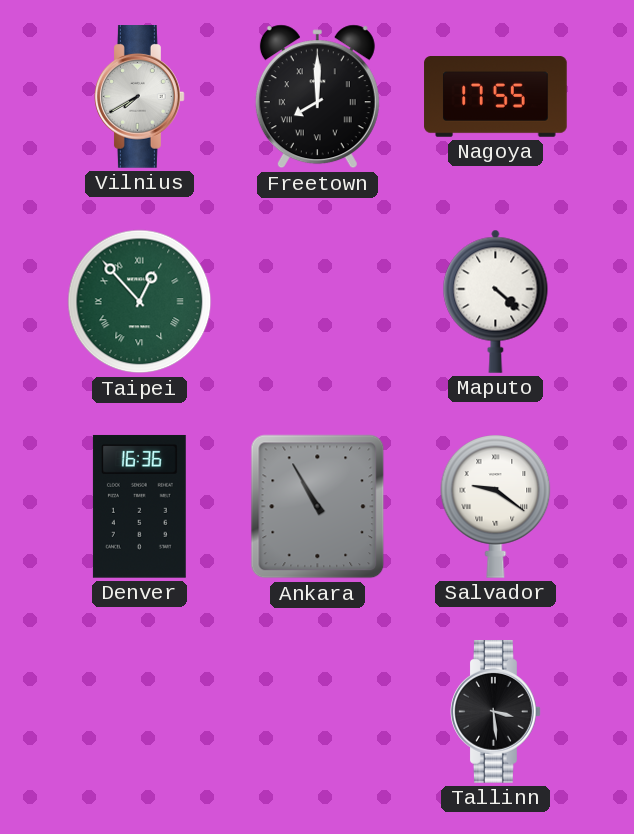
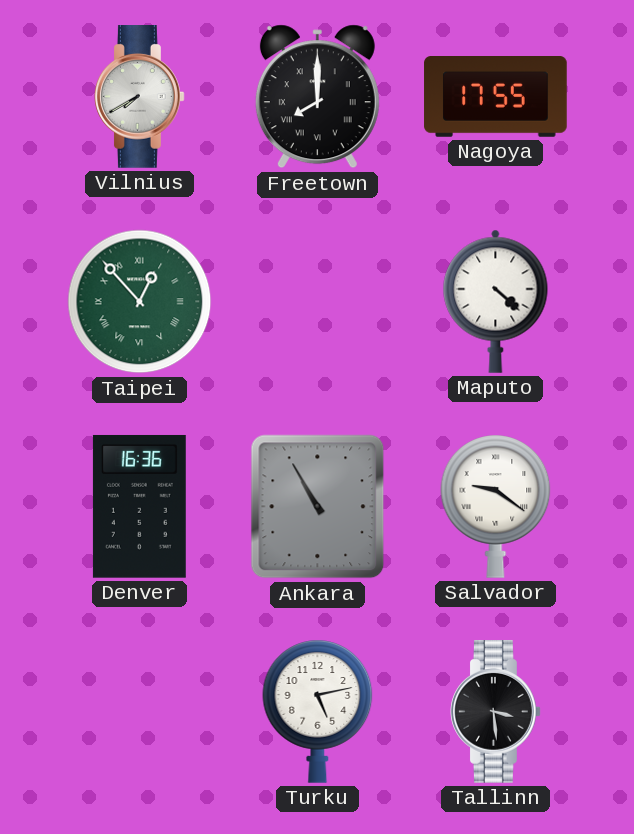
Turku: none -> 5:13 (318, 711)
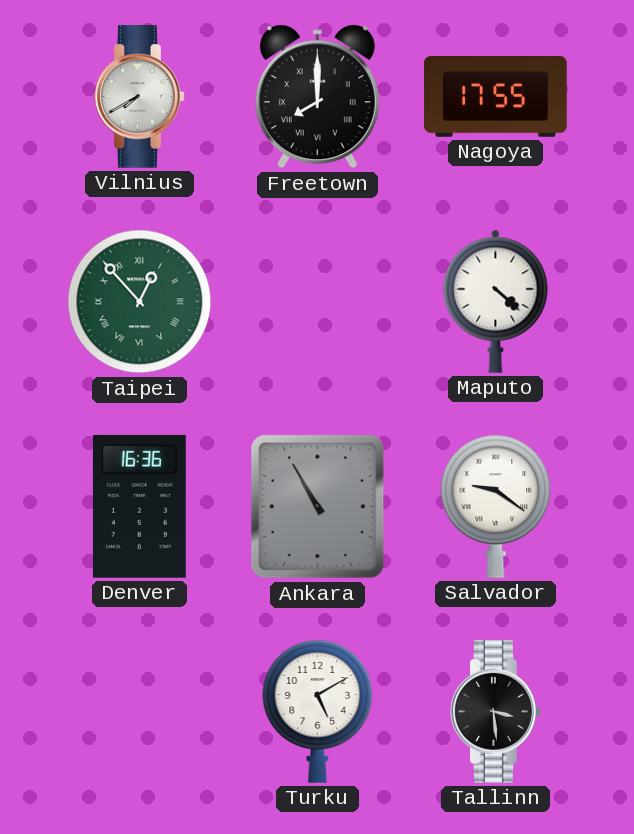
Turku: 5:13 -> 5:10 (318, 711)
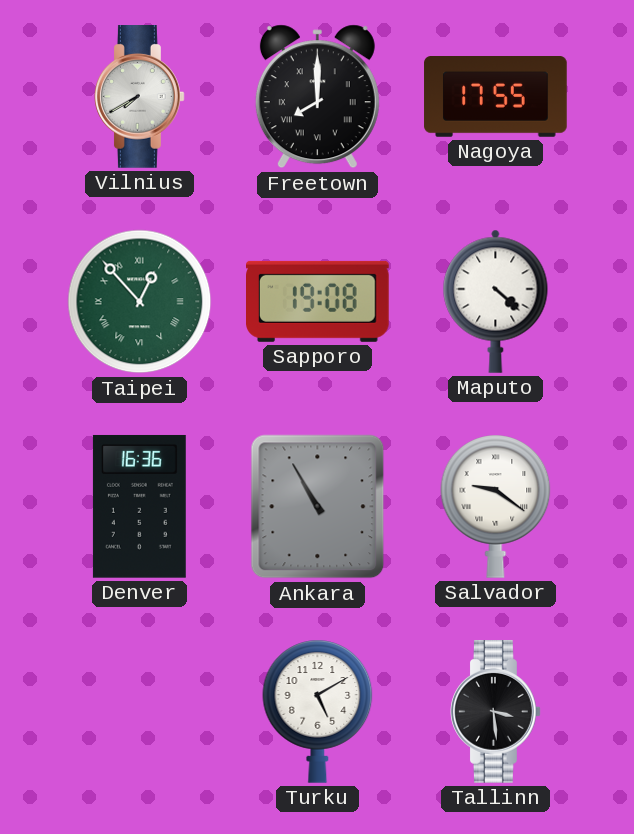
Sapporo: none -> 19:08 (318, 301)
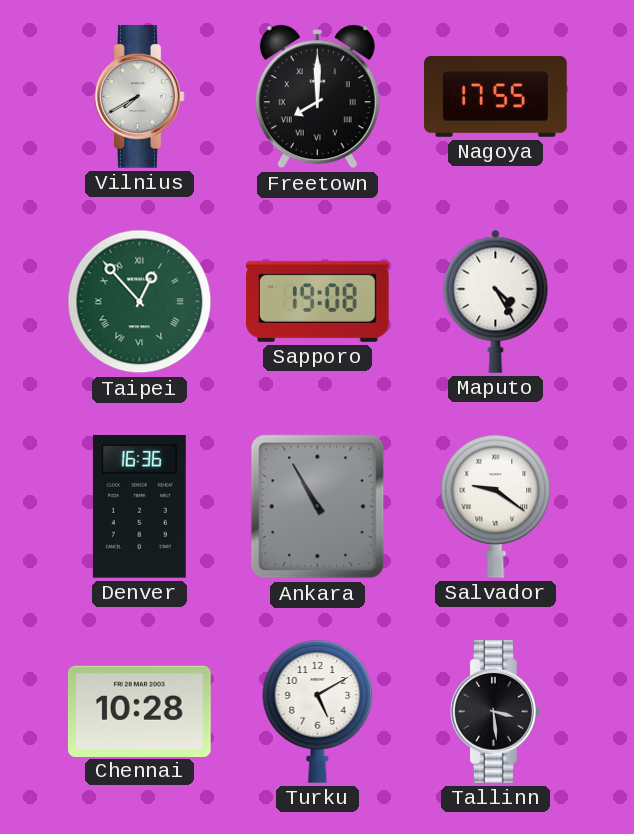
Maputo: 4:22 -> 4:25 (496, 301)
Chennai: none -> 10:28 (140, 711)
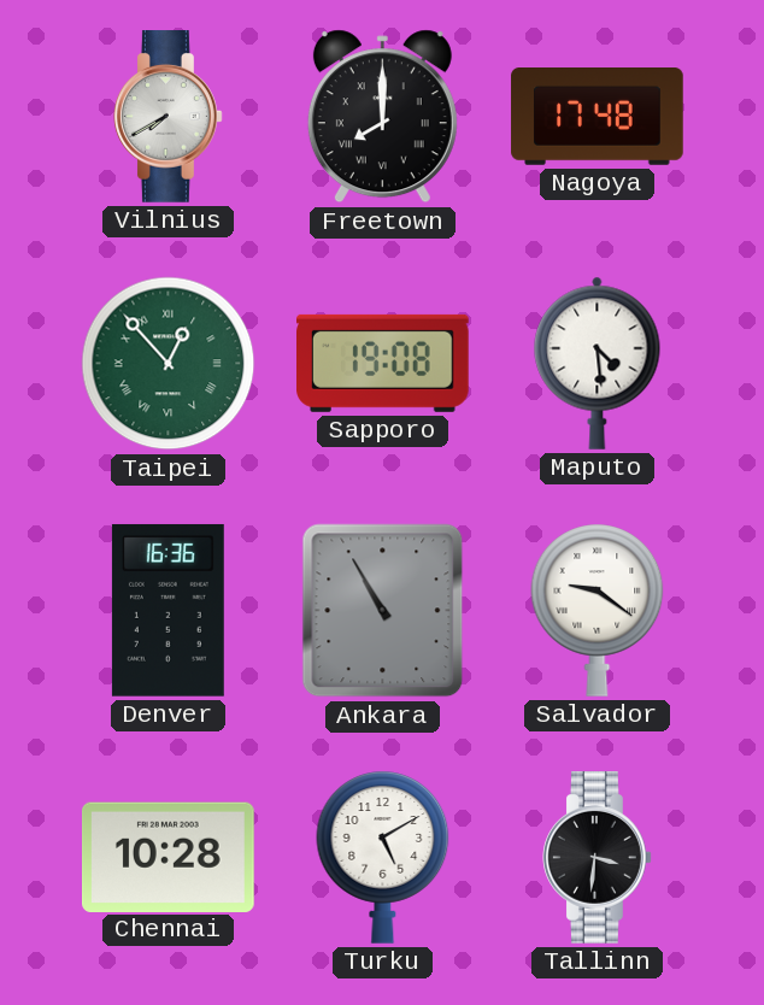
Nagoya: 17:55 -> 17:48 (598, 117)
Maputo: 4:25 -> 4:29 (598, 363)
Tallinn: 3:29 -> 3:31 (598, 858)
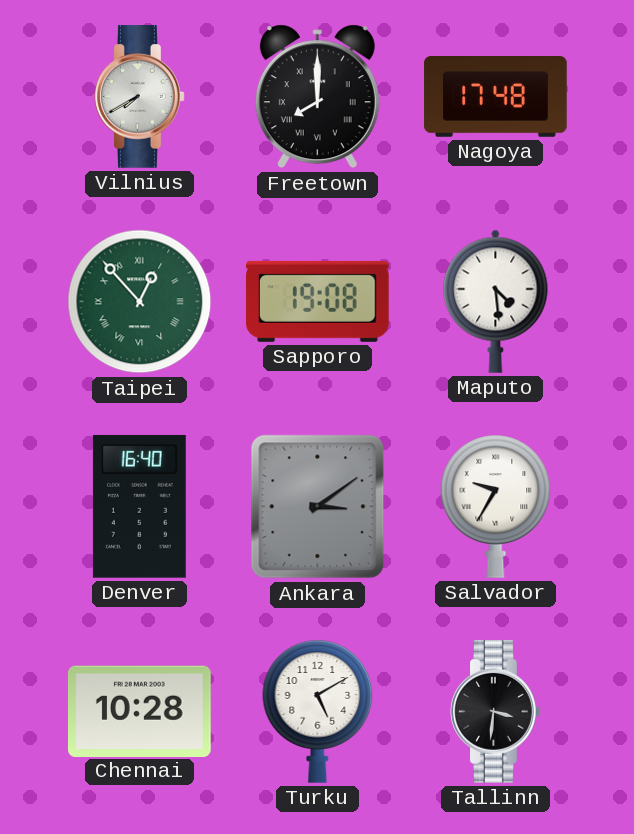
Denver: 16:36 -> 16:40 (139, 506)
Ankara: 10:55 -> 3:09 (318, 507)
Salvador: 9:21 -> 9:35 (496, 506)
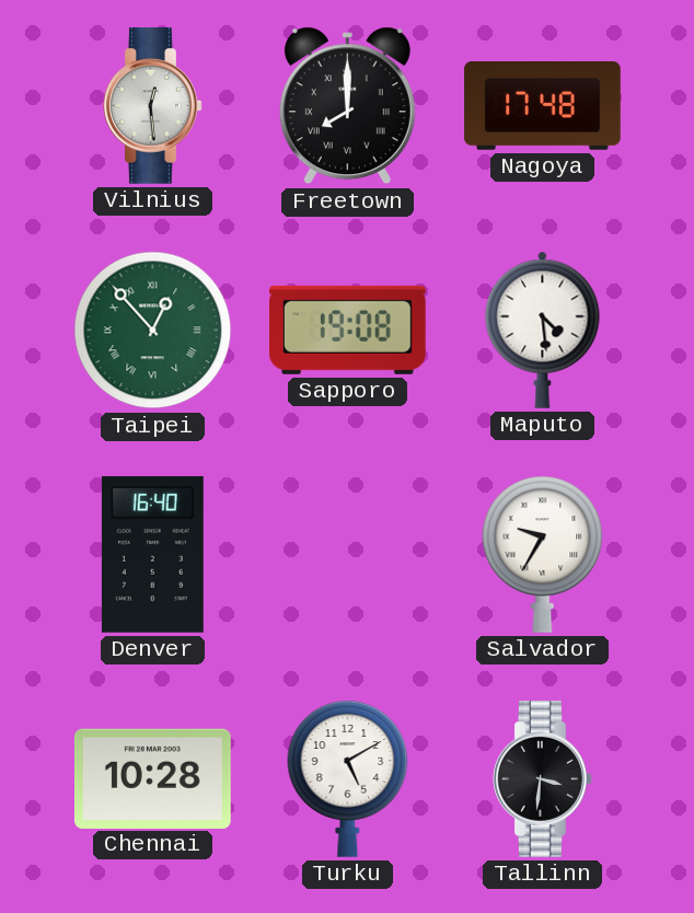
Vilnius: 7:40 -> 12:29 (153, 106)
Ankara: 3:09 -> none (318, 507)
